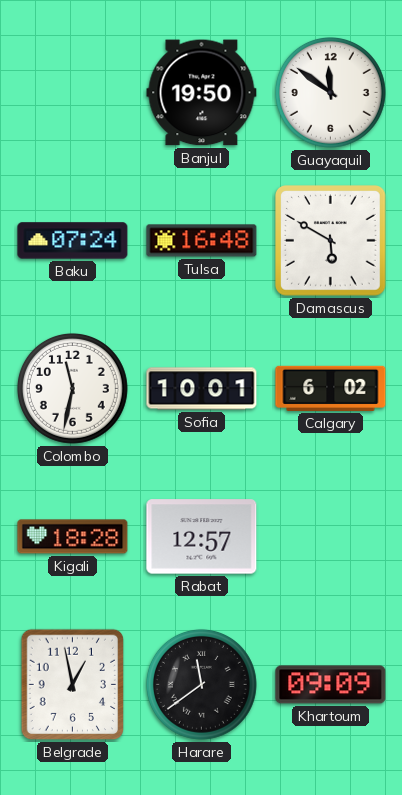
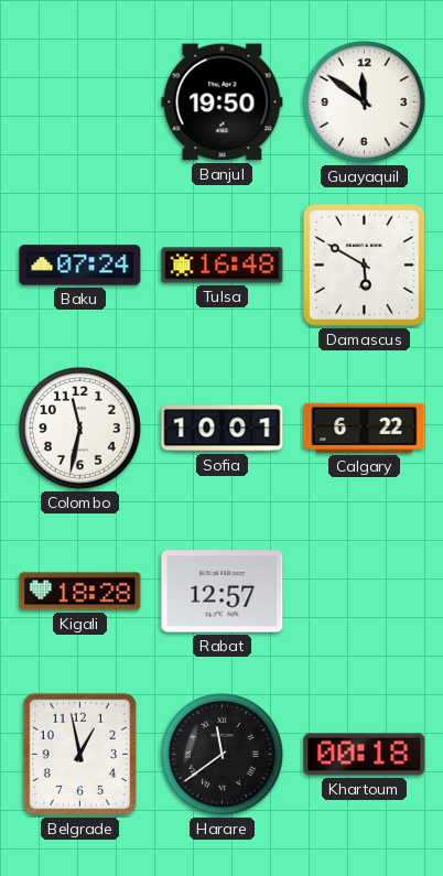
Calgary: 6:02 -> 6:22 (365, 428)
Khartoum: 09:09 -> 00:18 (365, 755)
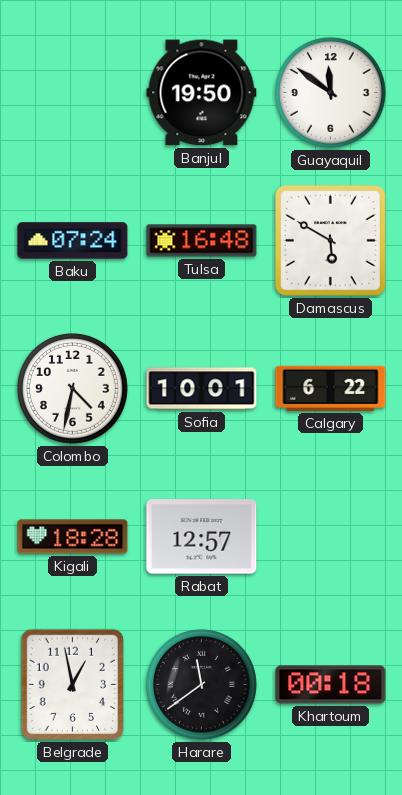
Colombo: 11:32 -> 4:32 (72, 388)
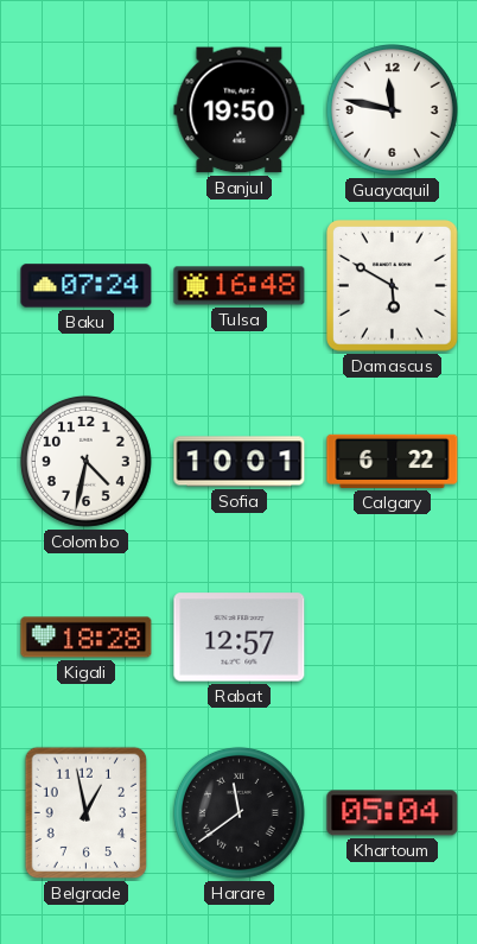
Guayaquil: 11:51 -> 11:47 (392, 109)
Khartoum: 00:18 -> 05:04 (393, 813)
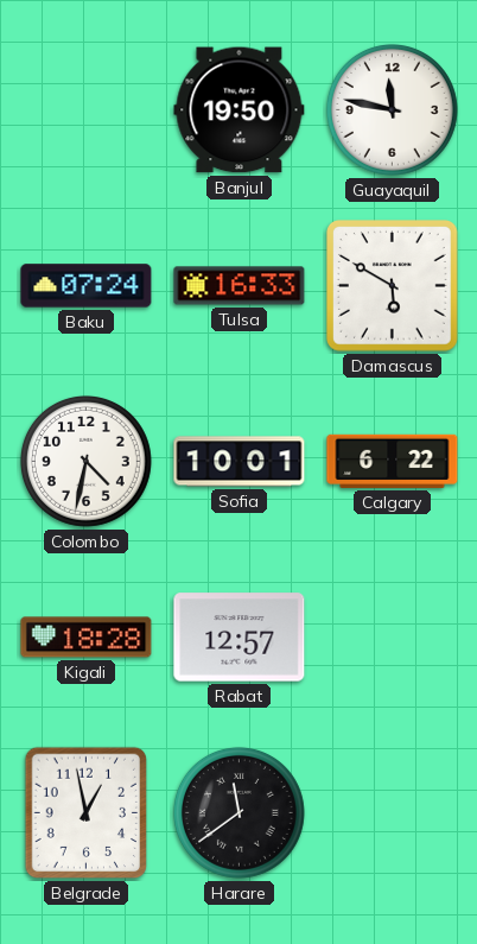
Tulsa: 16:48 -> 16:33 (240, 286)
Khartoum: 05:04 -> none (393, 813)
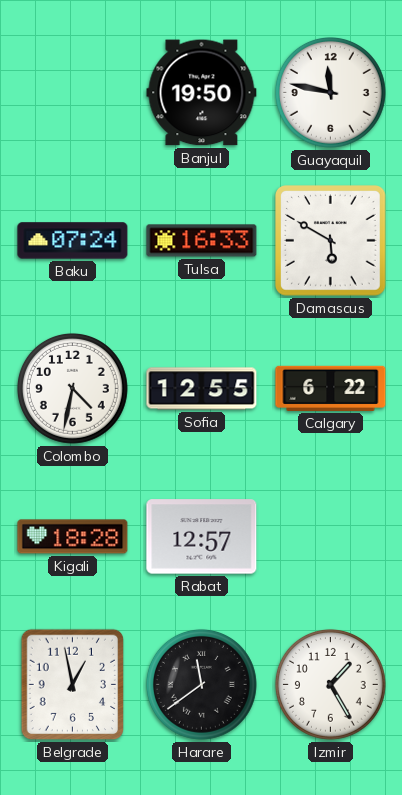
Sofia: 10:01 -> 12:55 (202, 389)
Izmir: none -> 1:25 (330, 684)
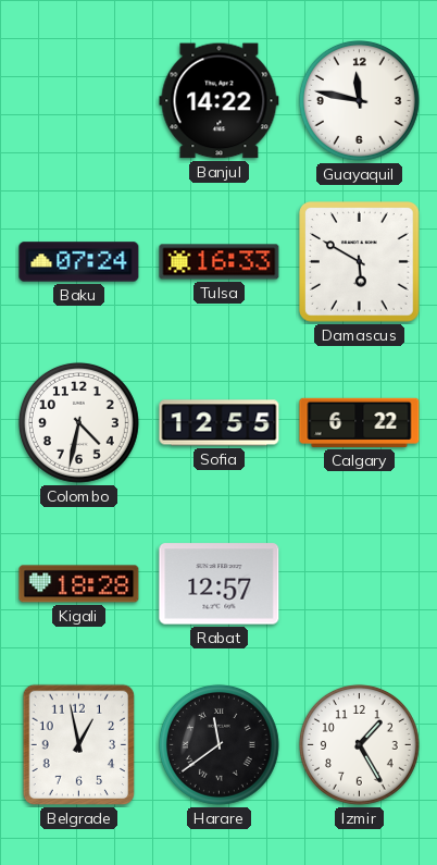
Banjul: 19:50 -> 14:22 (220, 101)
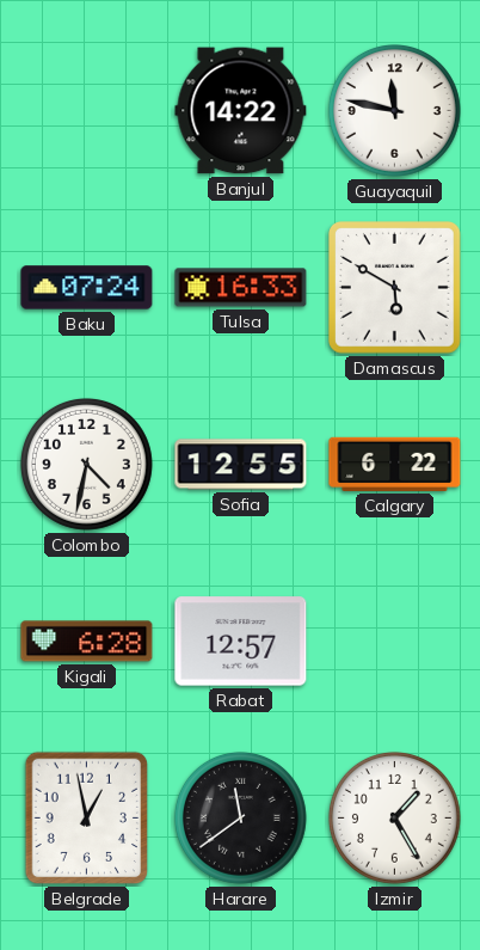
Kigali: 18:28 -> 6:28 (87, 642)
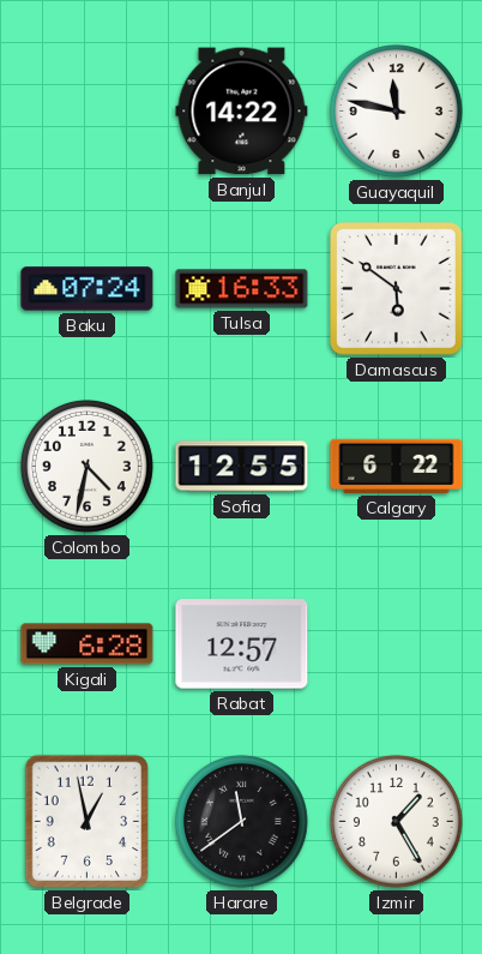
Damascus: 5:50 -> 5:51 (397, 289)
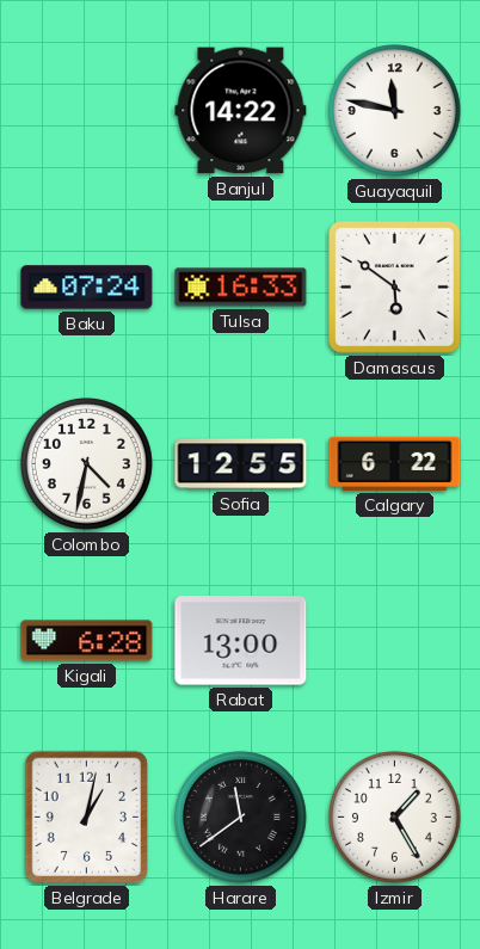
Rabat: 12:57 -> 13:00 (241, 641)
Belgrade: 12:58 -> 1:02 (86, 818)
